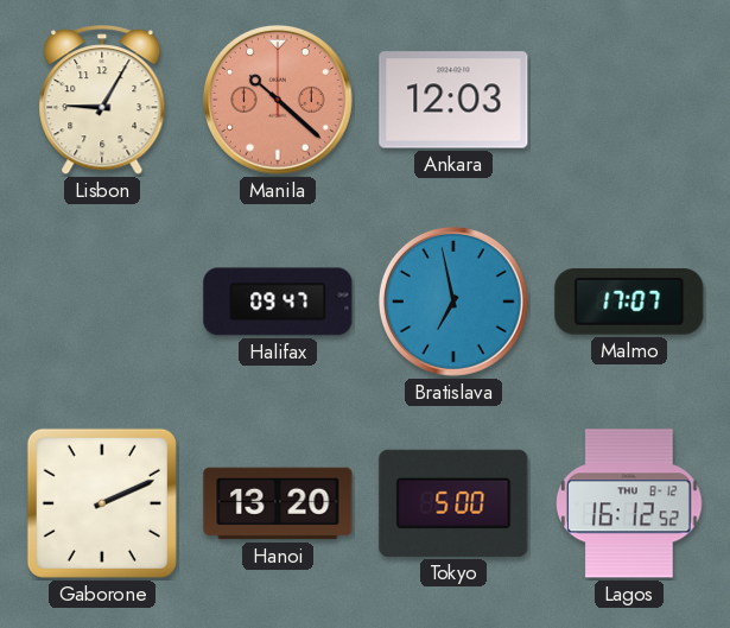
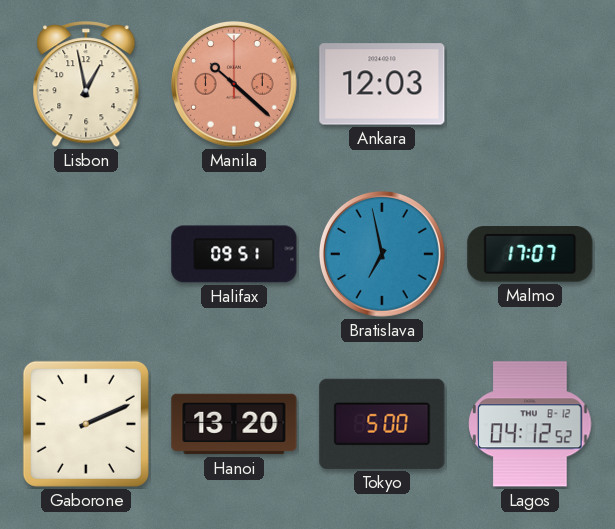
Lisbon: 9:05 -> 12:58 (86, 85)
Halifax: 09:47 -> 09:51 (234, 254)
Lagos: 16:12 -> 04:12 (530, 424)
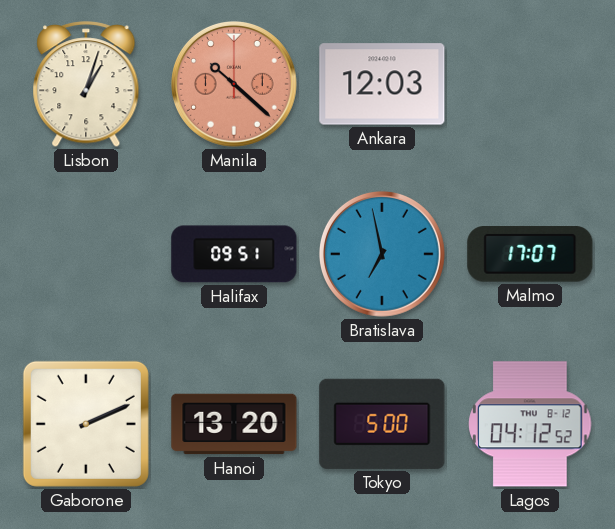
Lisbon: 12:58 -> 1:03 (86, 85)
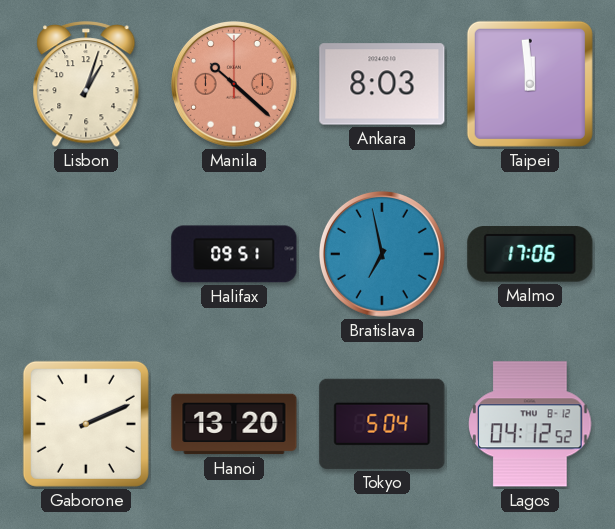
Ankara: 12:03 -> 8:03 (382, 84)
Taipei: none -> 11:59 (530, 84)
Malmo: 17:07 -> 17:06 (530, 254)
Tokyo: 5:00 -> 5:04 (382, 424)
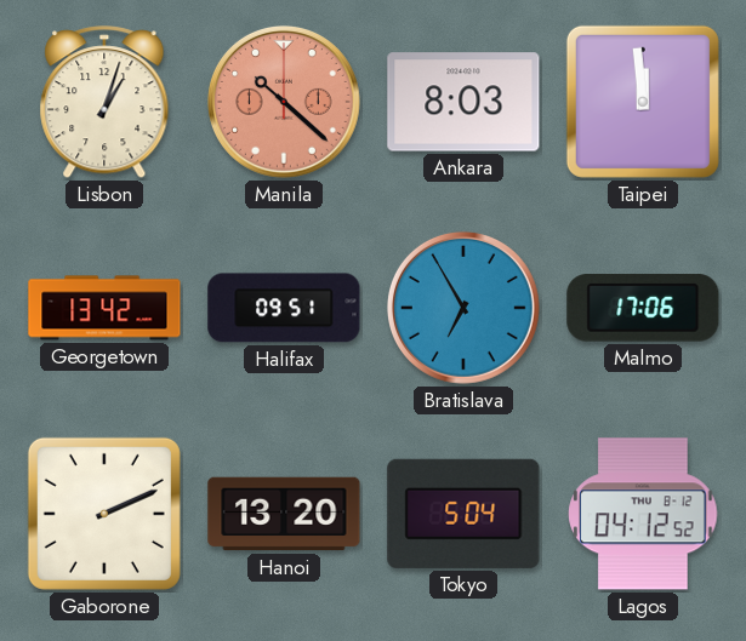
Georgetown: none -> 13:42 (104, 308)
Bratislava: 6:58 -> 6:55 (463, 308)
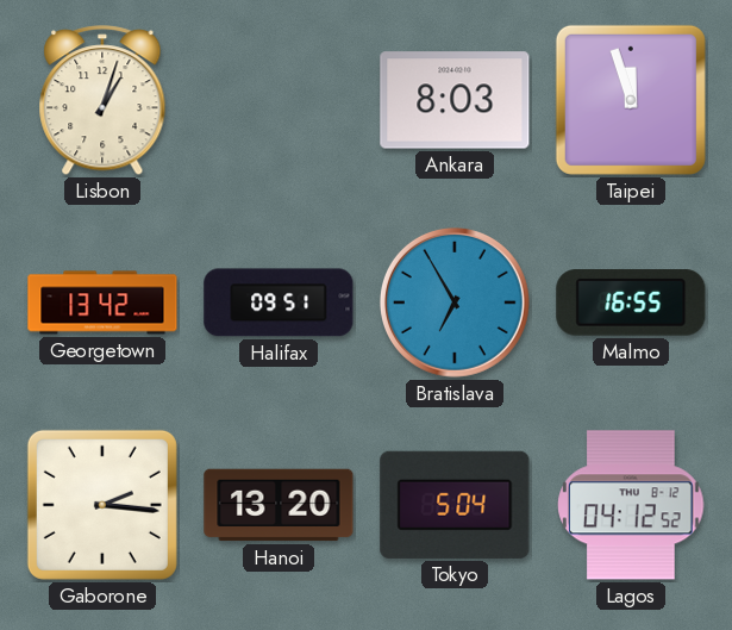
Manila: 10:22 -> none (284, 102)
Taipei: 11:59 -> 11:57 (631, 100)
Malmo: 17:06 -> 16:55 (631, 302)
Gaborone: 2:11 -> 2:16 (102, 505)
